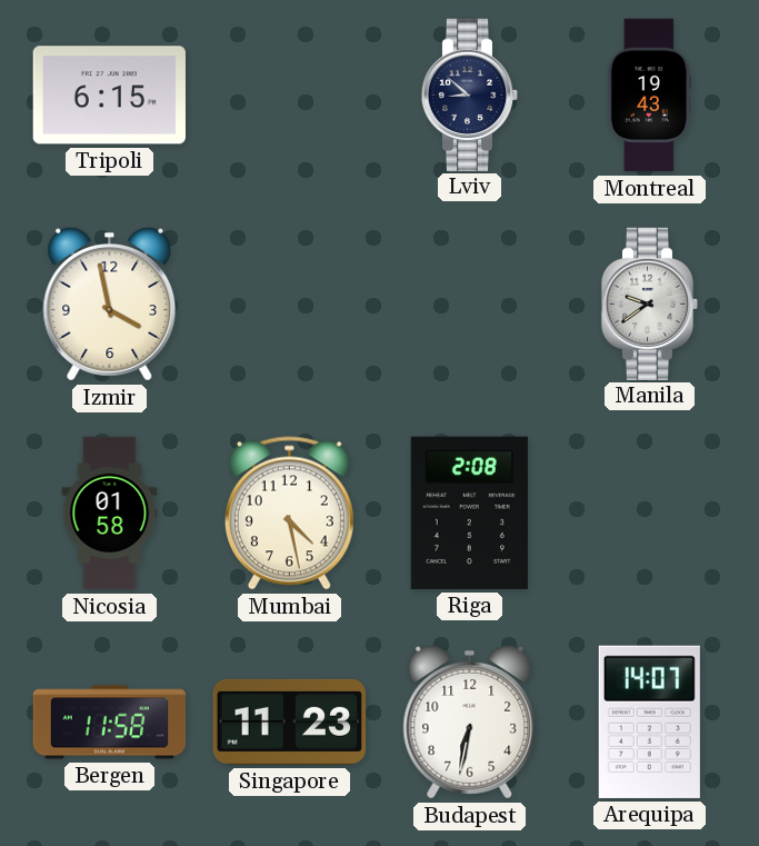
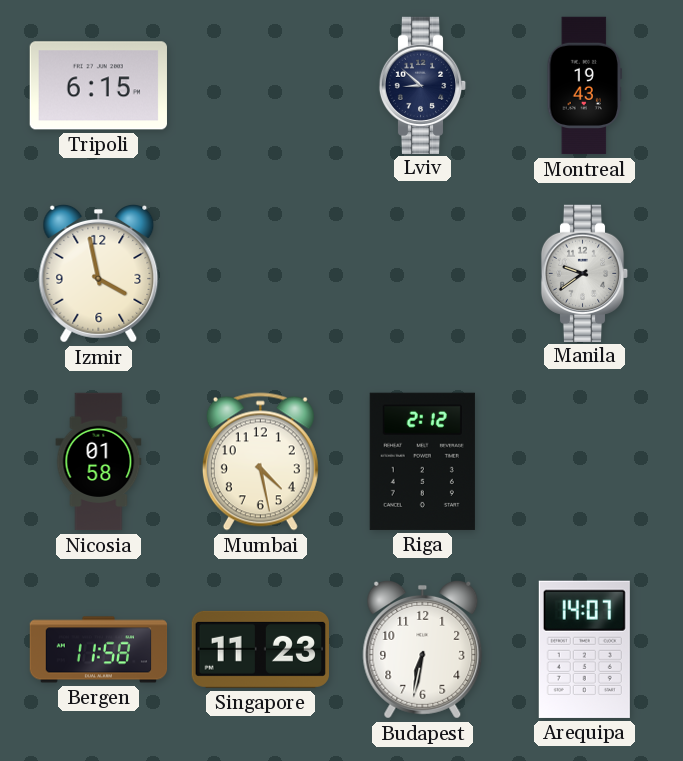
Riga: 2:08 -> 2:12 (422, 461)
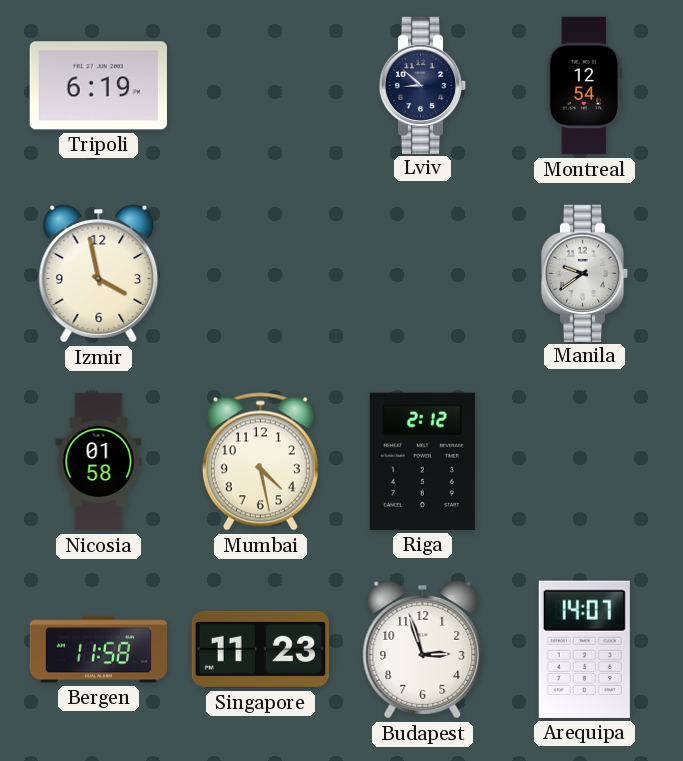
Tripoli: 6:15 -> 6:19 (98, 86)
Montreal: 19:43 -> 12:54 (585, 86)
Budapest: 6:32 -> 2:57 (423, 649)
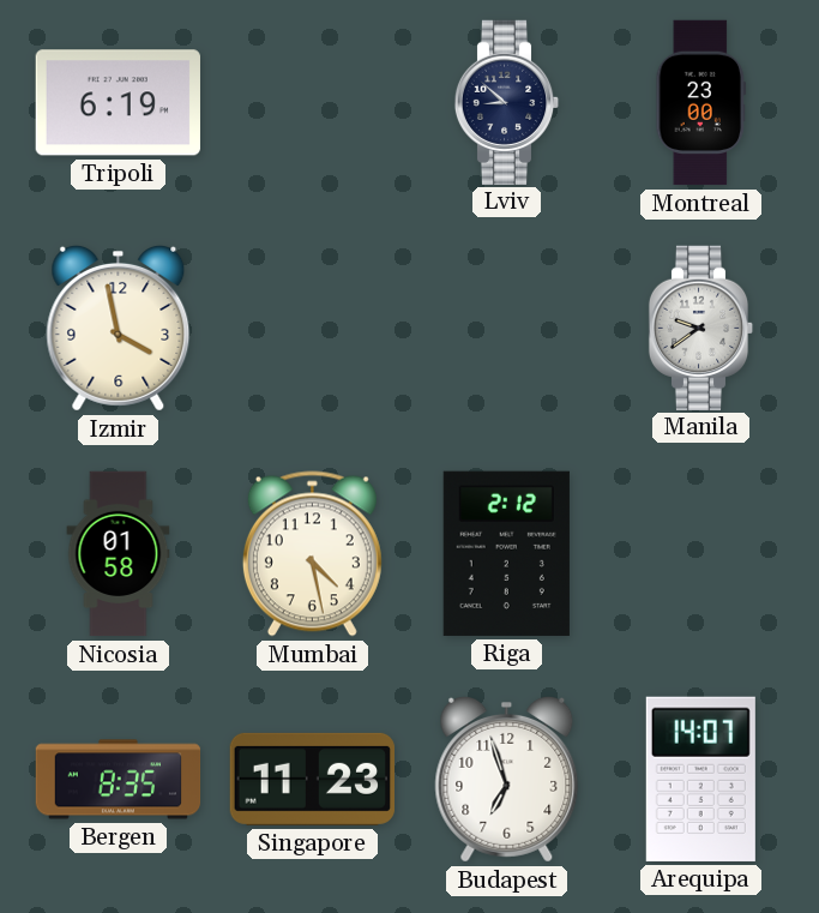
Montreal: 12:54 -> 23:00 (701, 103)
Bergen: 11:58 -> 8:35 (119, 780)
Budapest: 2:57 -> 6:57 (507, 779)
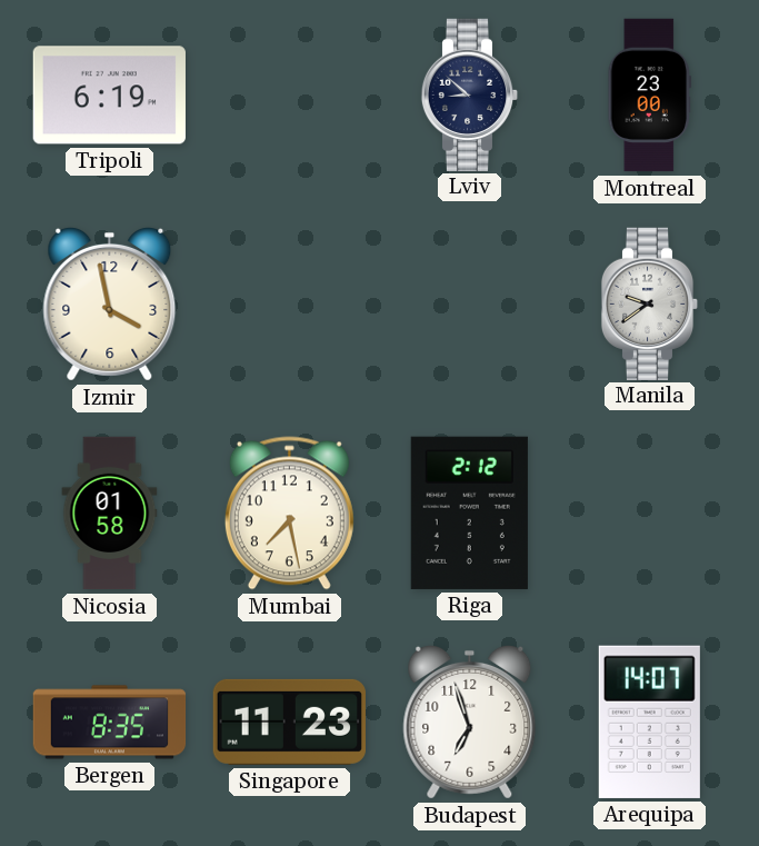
Mumbai: 4:28 -> 7:28 (289, 514)
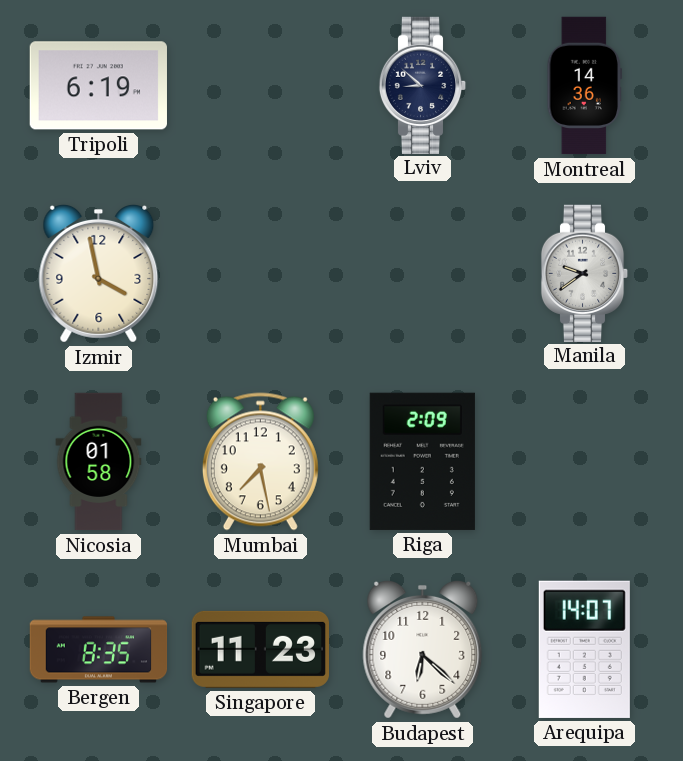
Montreal: 23:00 -> 14:36 (585, 86)
Riga: 2:12 -> 2:09 (422, 461)
Budapest: 6:57 -> 6:22 (423, 649)
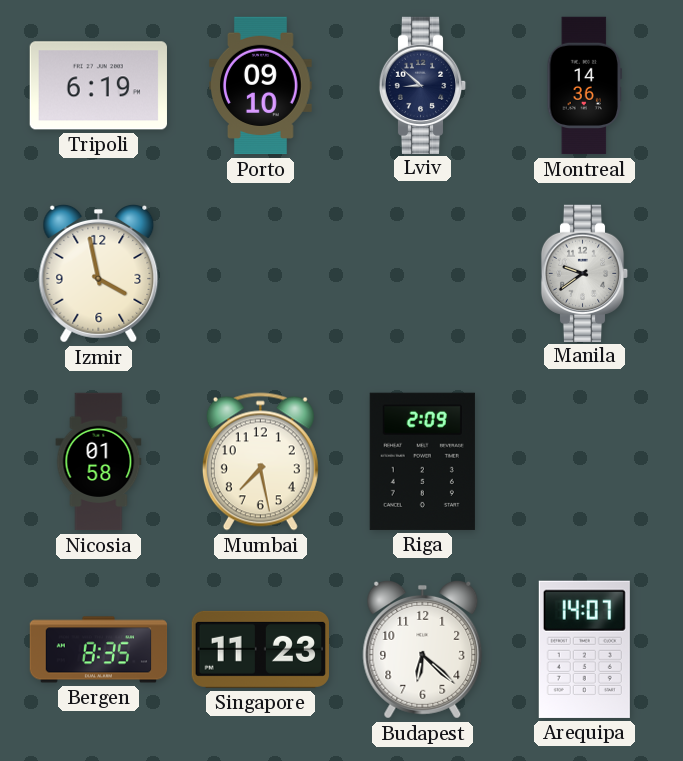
Porto: none -> 09:10 (261, 86)
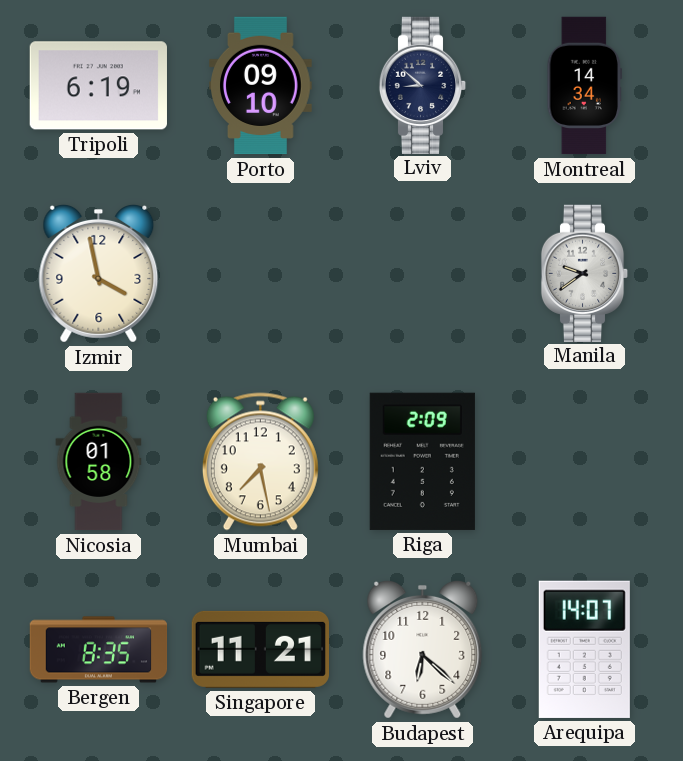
Montreal: 14:36 -> 14:34 (585, 86)
Singapore: 11:23 -> 11:21 (260, 649)
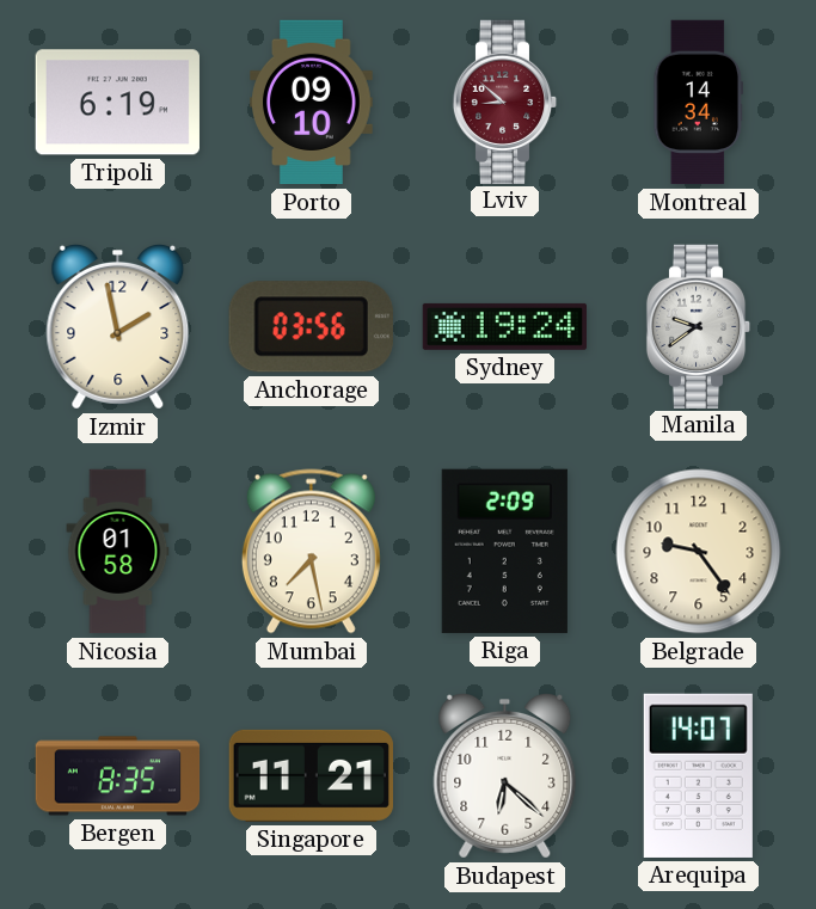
Lviv dial: navy -> burgundy (505, 102)
Izmir: 3:58 -> 1:58 (118, 326)
Anchorage: none -> 03:56 (311, 327)
Sydney: none -> 19:24 (504, 326)
Belgrade: none -> 9:24 (699, 552)
